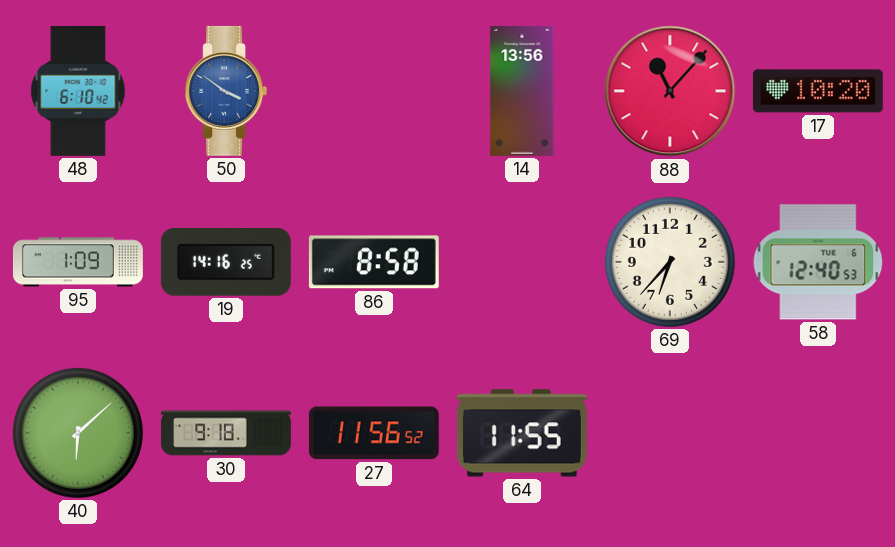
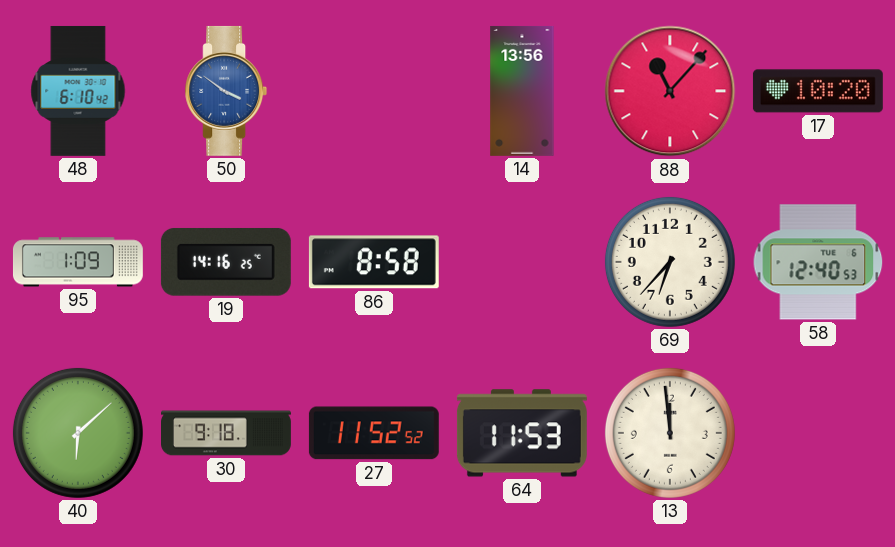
27: 11:56 -> 11:52 (374, 433)
64: 11:55 -> 11:53 (522, 433)
13: none -> 11:59 (670, 433)
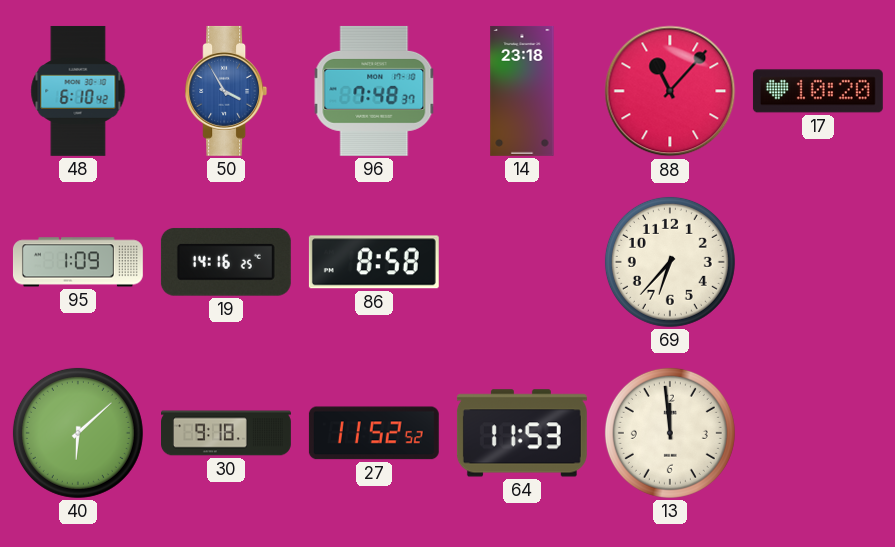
50: 3:51 -> 3:55 (226, 91)
96: none -> 7:48 (374, 91)
14: 13:56 -> 23:18 (522, 91)
58: 12:40 -> none (818, 262)
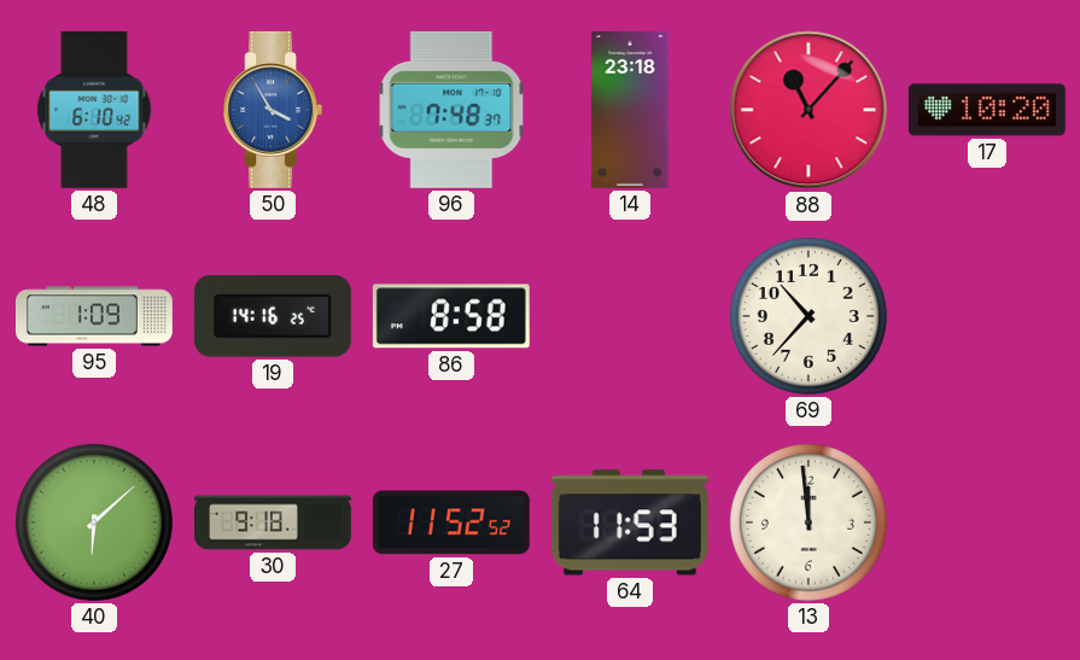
69: 6:37 -> 10:37 (808, 316)
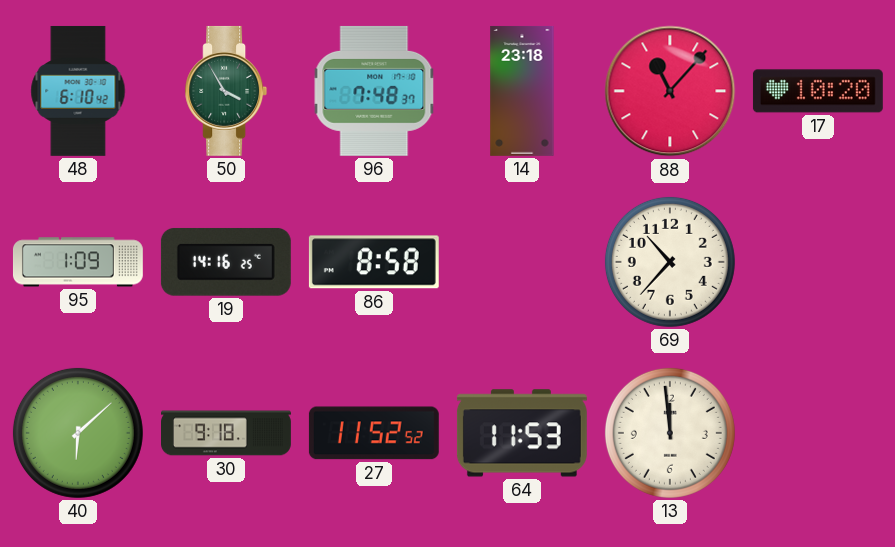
50 dial: blue -> green (226, 91)
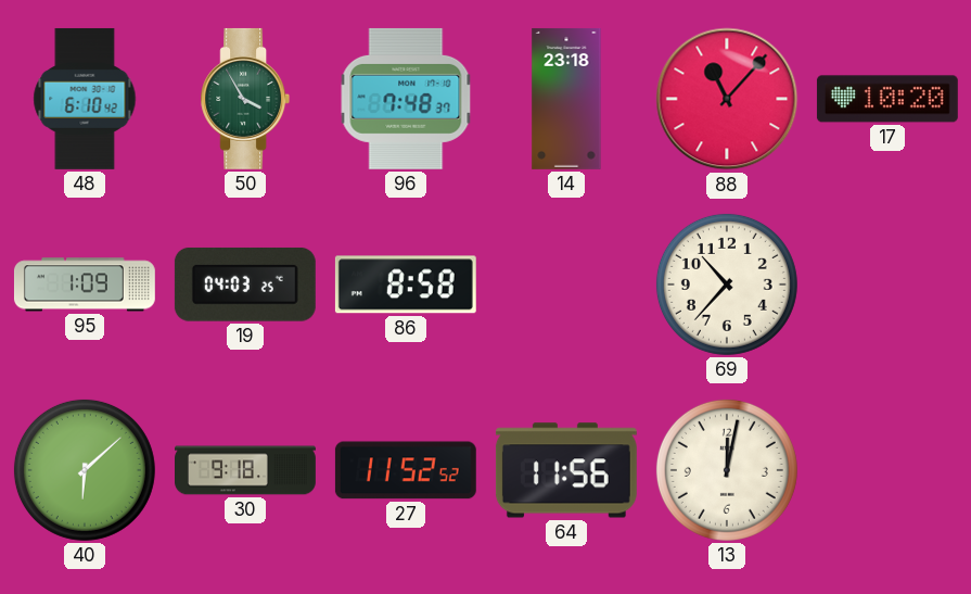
19: 14:16 -> 04:03 (245, 285)
64: 11:53 -> 11:56 (566, 470)
13: 11:59 -> 12:02 (727, 470)
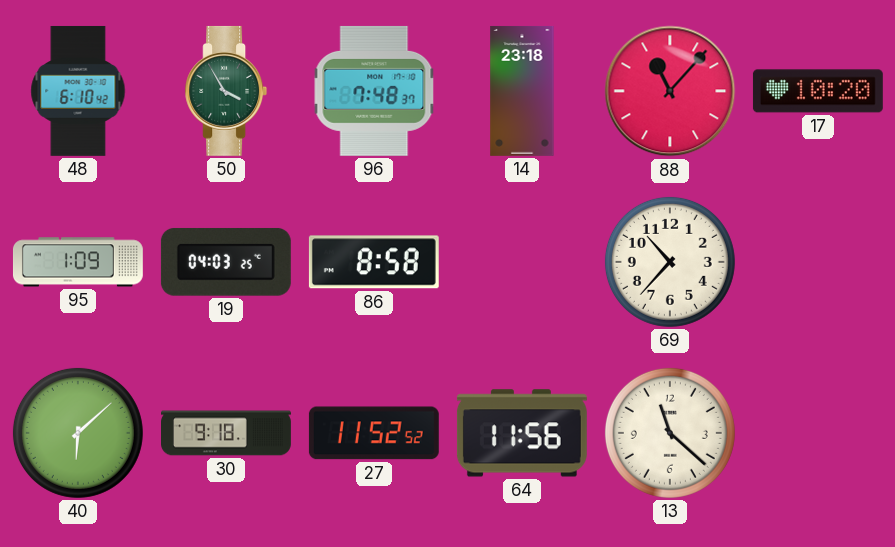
13: 12:02 -> 11:22 (670, 433)
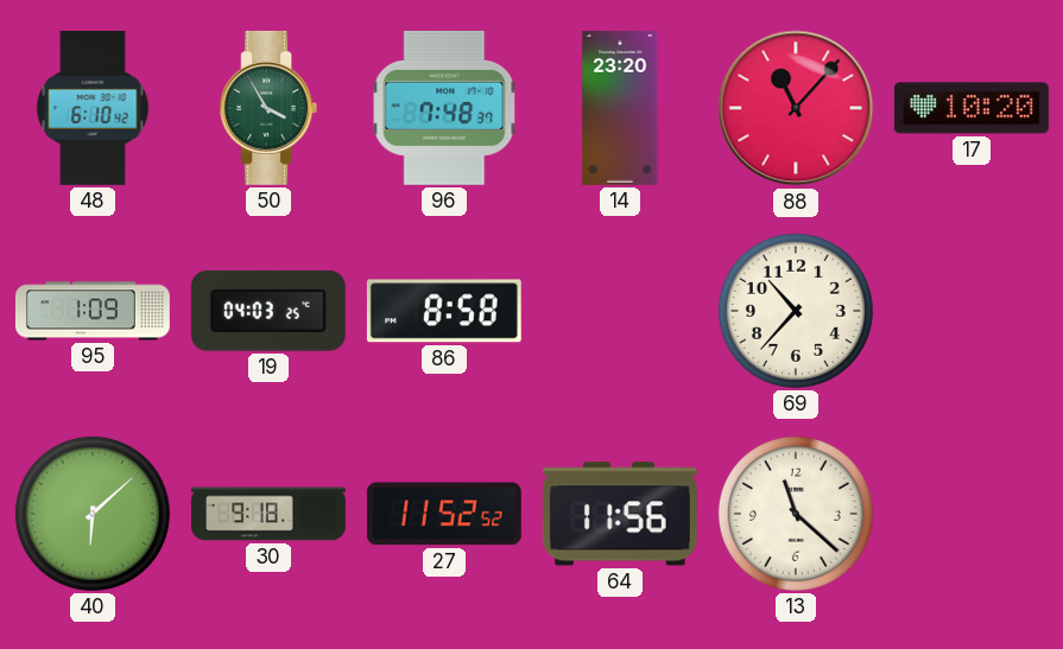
14: 23:18 -> 23:20 (620, 108)
